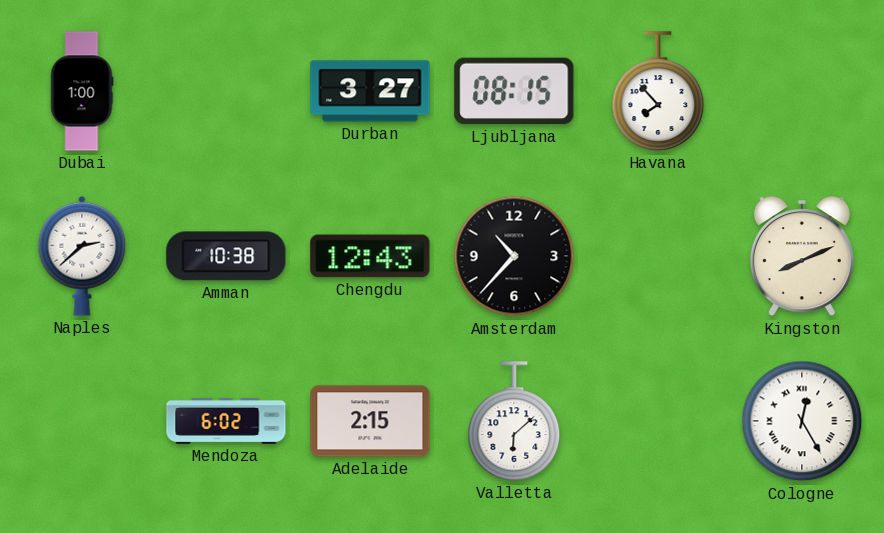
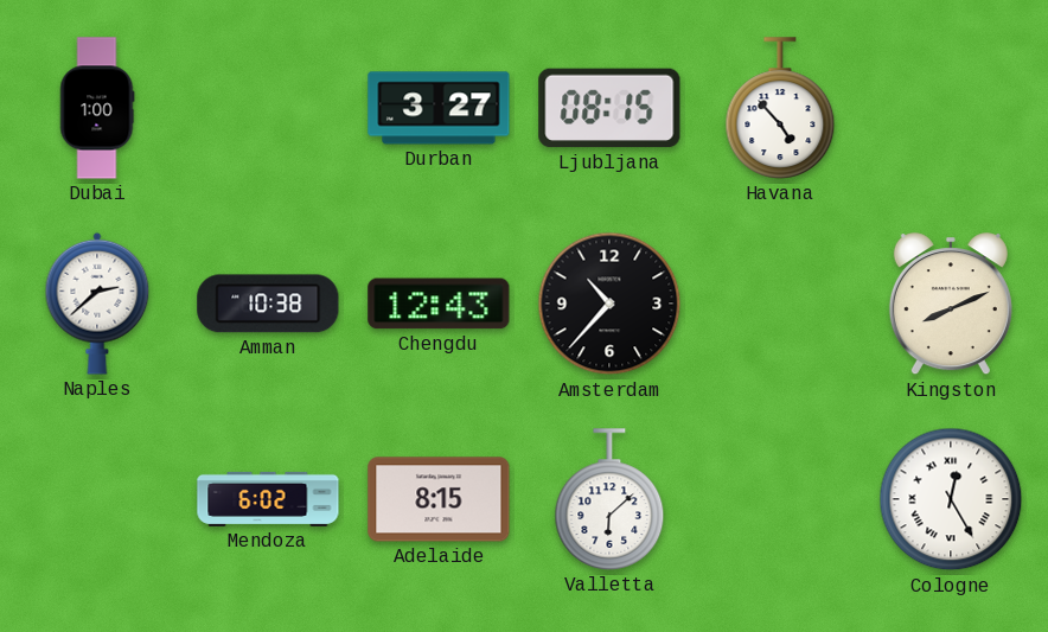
Havana: 7:53 -> 4:53 (780, 108)
Adelaide: 2:15 -> 8:15 (439, 499)
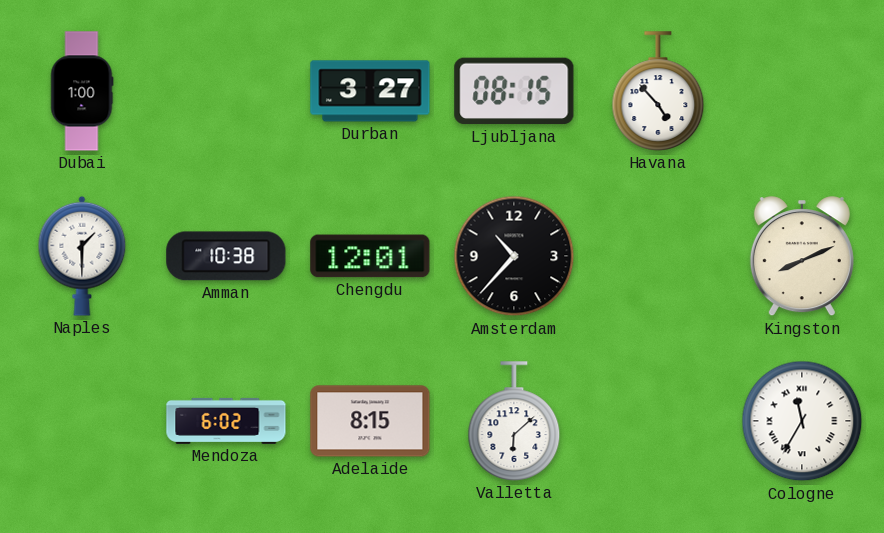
Naples: 2:38 -> 1:30 (82, 256)
Chengdu: 12:43 -> 12:01 (370, 256)
Cologne: 12:25 -> 11:35 (802, 421)
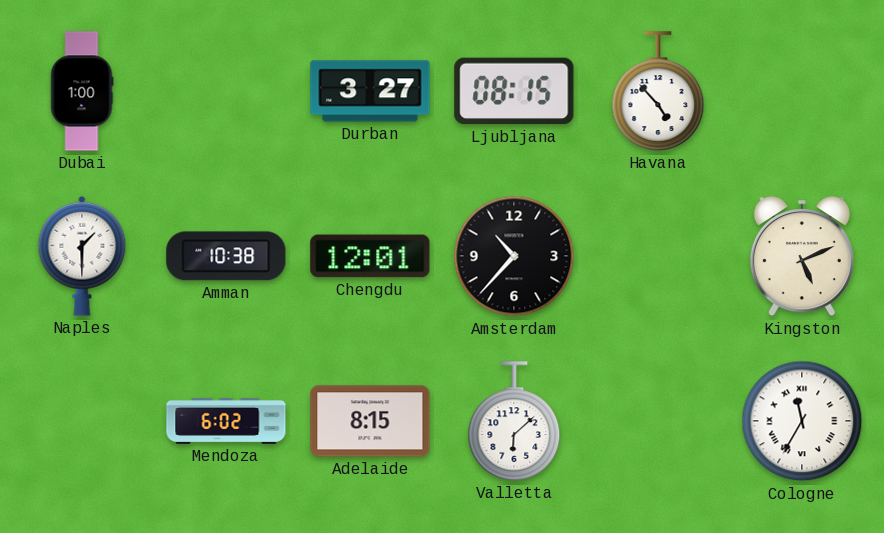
Kingston: 8:11 -> 5:11 (802, 257)
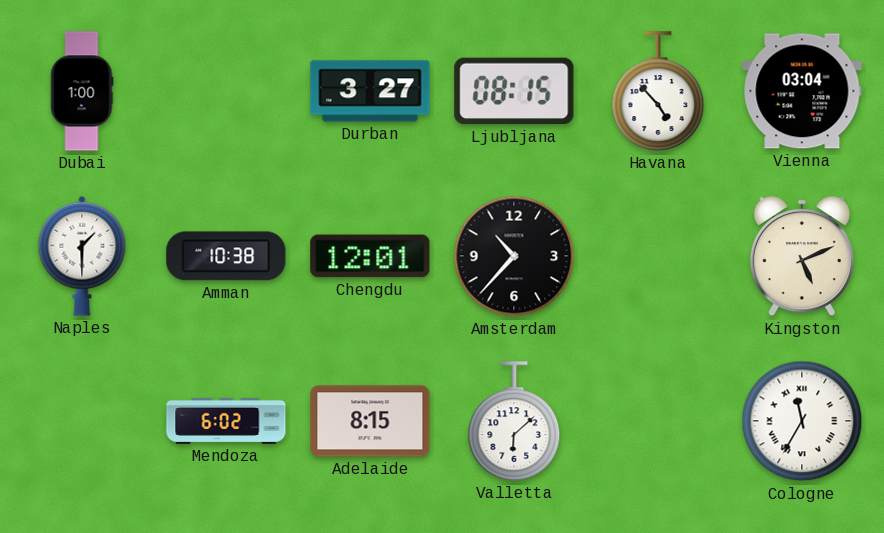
Vienna: none -> 03:04 (802, 91)
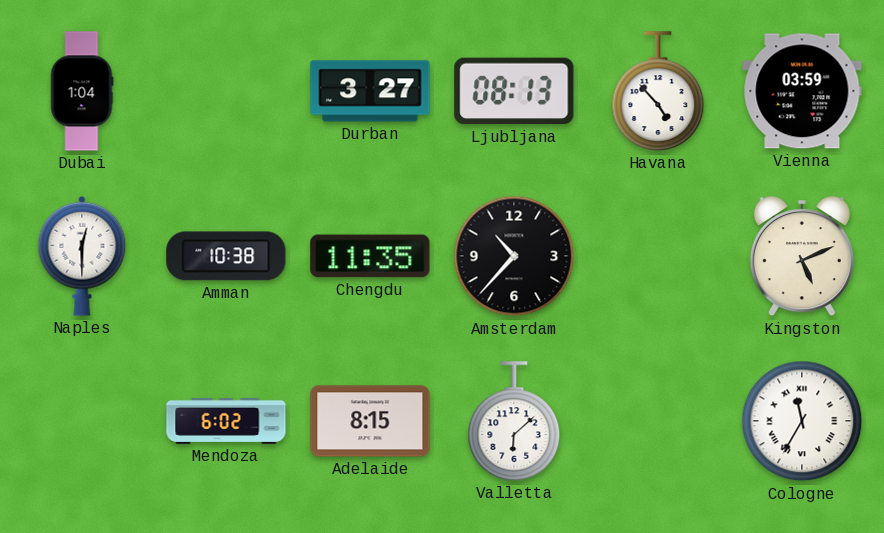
Dubai: 1:00 -> 1:04 (82, 91)
Ljubljana: 08:15 -> 08:13 (514, 91)
Vienna: 03:04 -> 03:59 (802, 91)
Naples: 1:30 -> 12:30 (82, 256)
Chengdu: 12:01 -> 11:35 (370, 256)
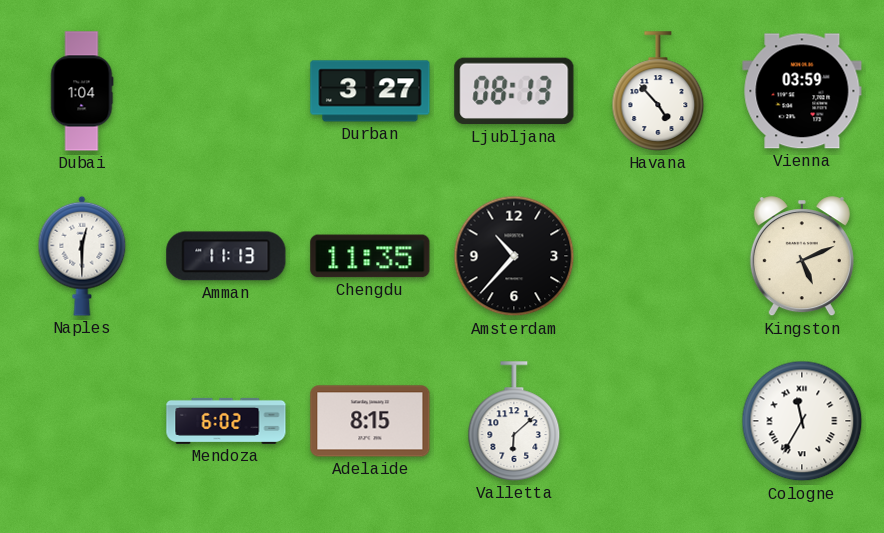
Amman: 10:38 -> 11:13 (226, 256)
